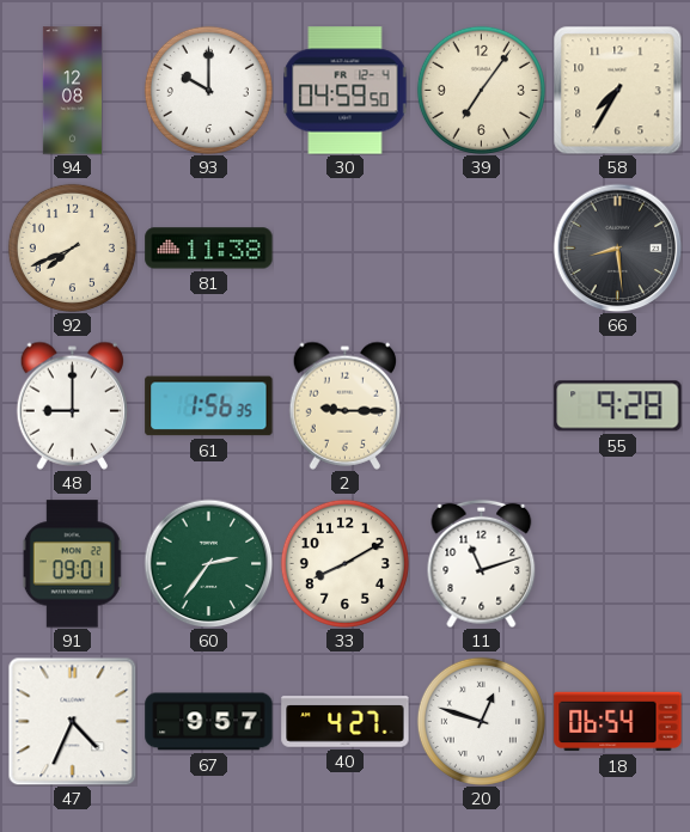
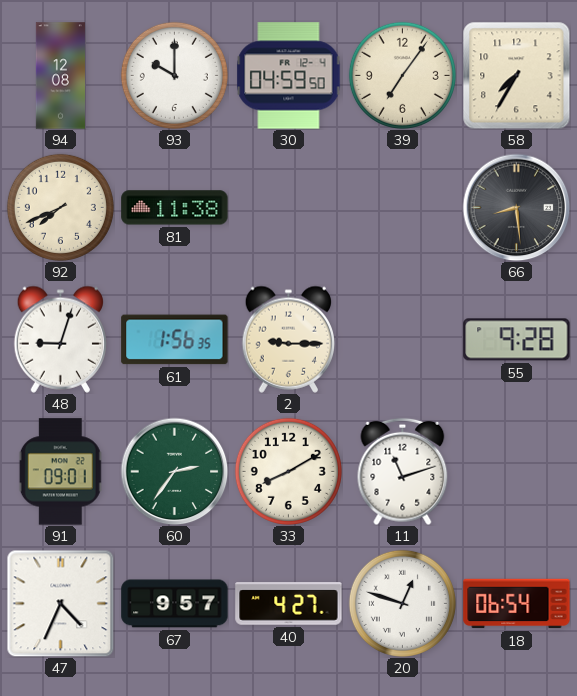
48: 9:00 -> 9:03 (60, 339)
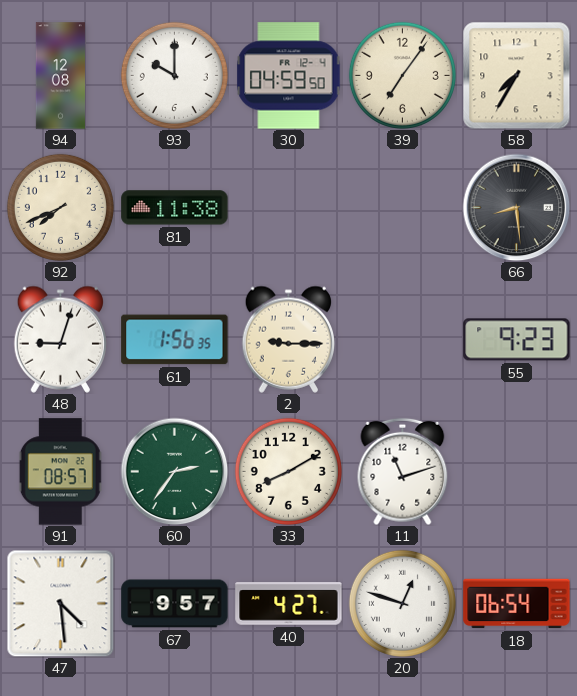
55: 9:28 -> 9:23 (517, 340)
91: 09:01 -> 08:57 (61, 472)
47: 4:34 -> 4:29 (60, 603)
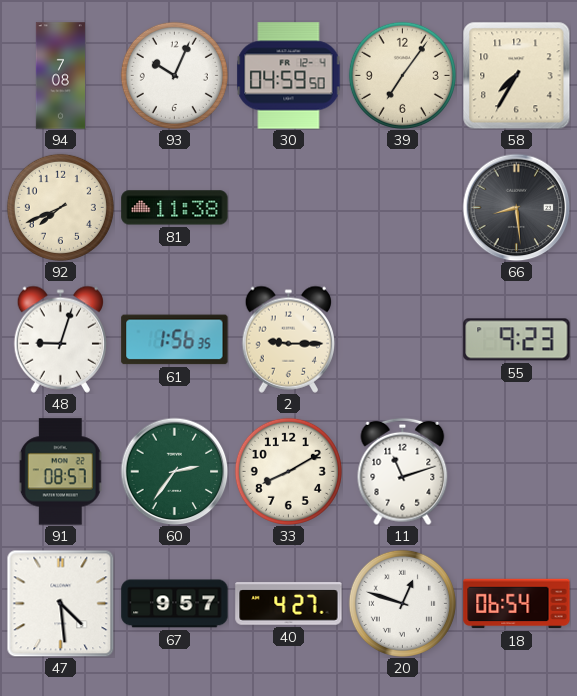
94: 12:08 -> 7:08 (60, 76)
93: 10:00 -> 10:04 (174, 75)
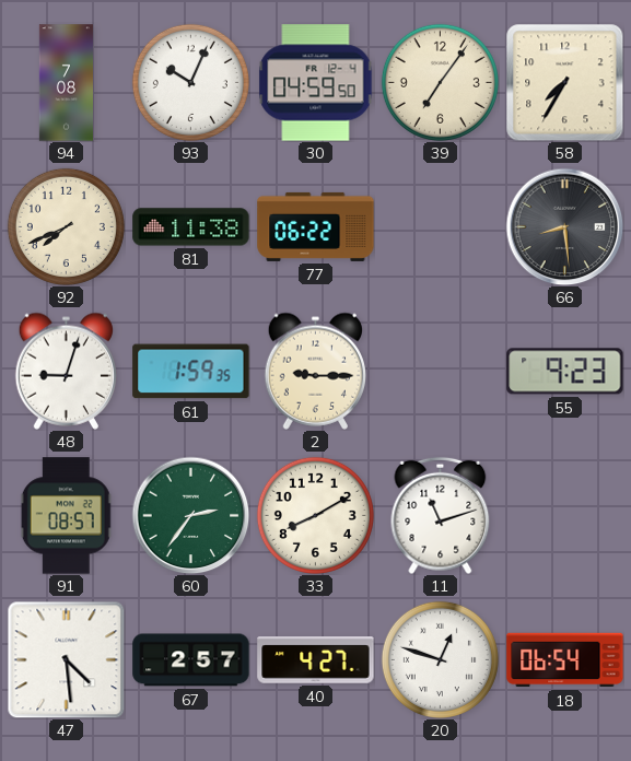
77: none -> 06:22 (316, 226)
61: 1:56 -> 1:59 (191, 372)
67: 9:57 -> 2:57 (191, 660)
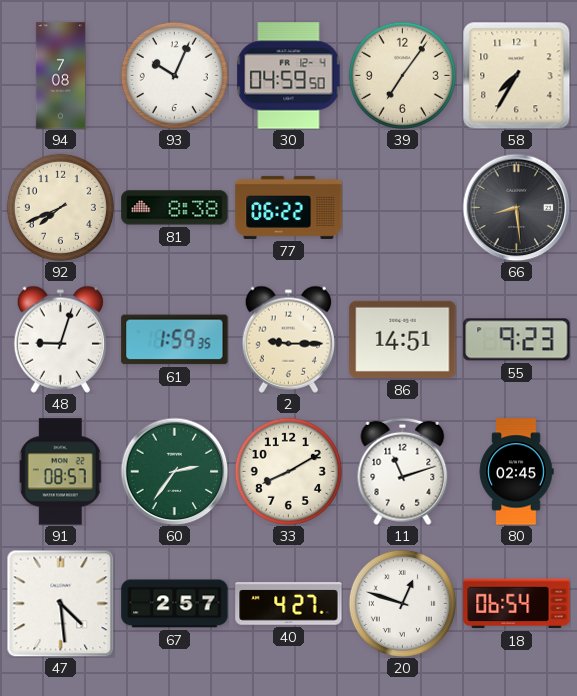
81: 11:38 -> 8:38 (175, 208)
86: none -> 14:51 (403, 339)
80: none -> 02:45 (516, 472)
